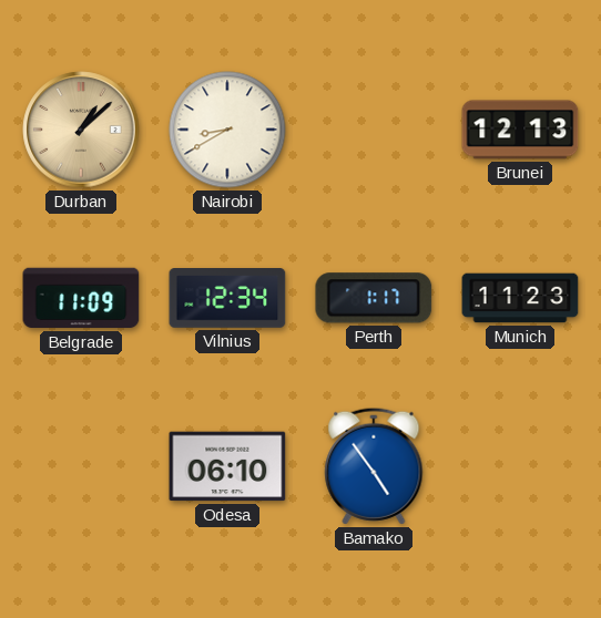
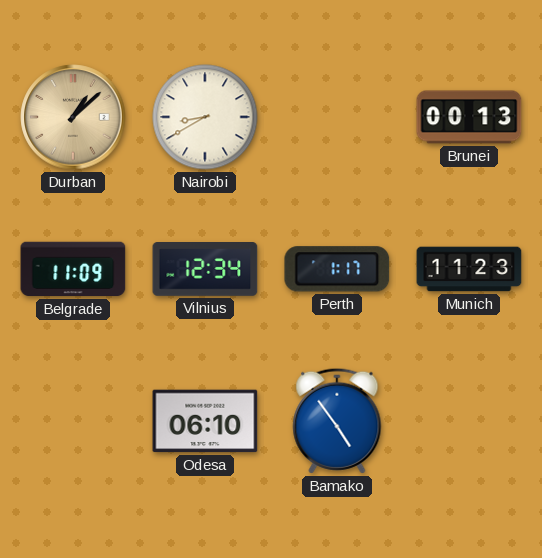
Brunei: 12:13 -> 00:13 (469, 117)
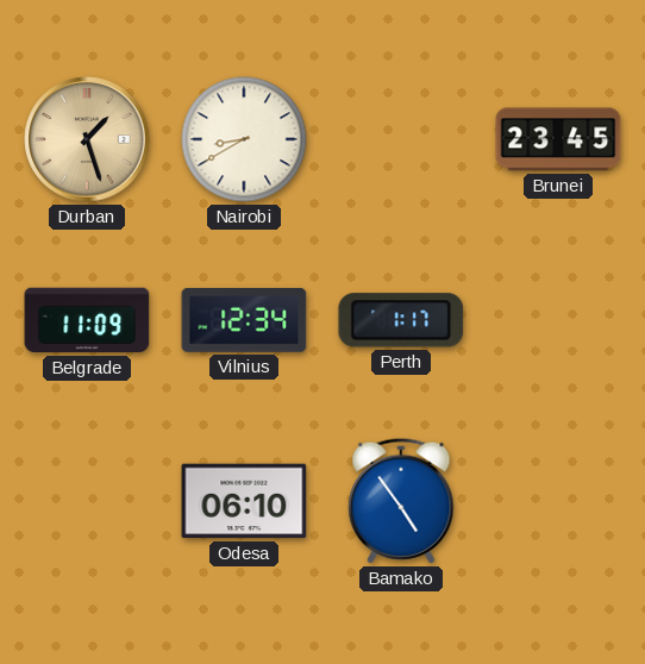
Durban: 1:08 -> 1:27 (87, 139)
Brunei: 00:13 -> 23:45 (558, 139)
Munich: 11:23 -> none (469, 269)
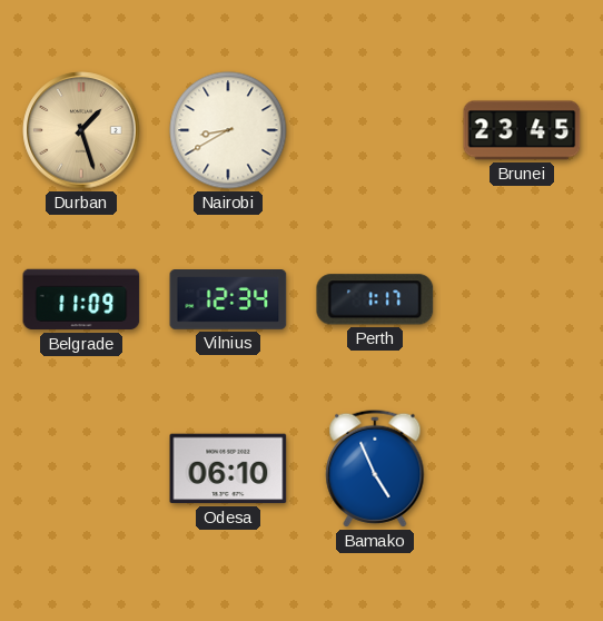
Bamako: 4:54 -> 4:56 (375, 469)
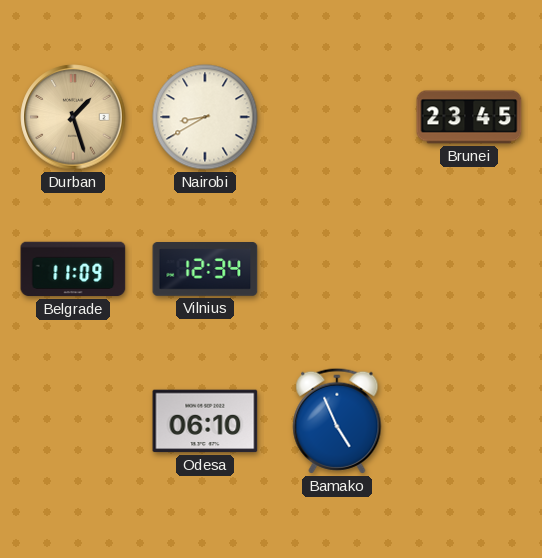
Perth: 1:17 -> none (375, 299)
